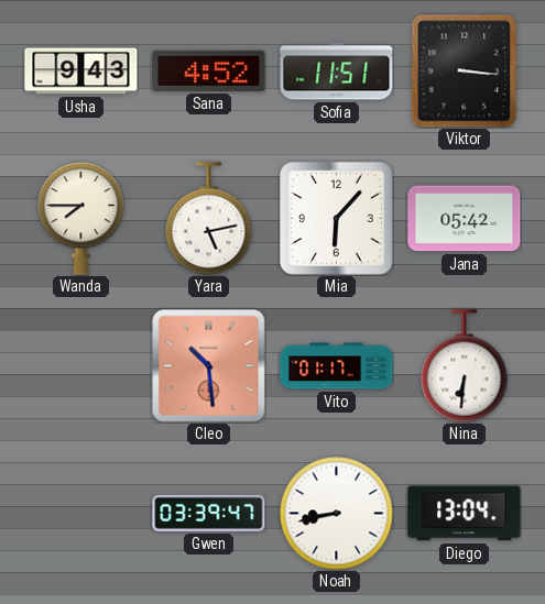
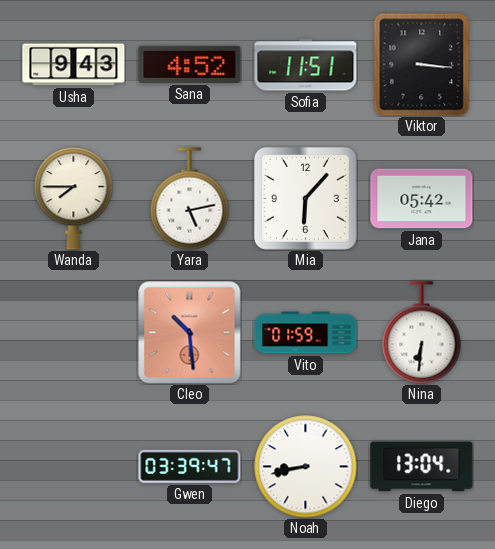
Vito: 01:17 -> 01:59 (306, 333)
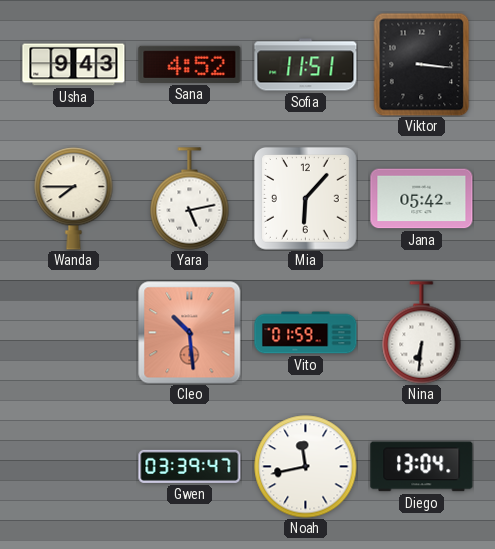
Noah: 8:43 -> 11:43 (306, 467)
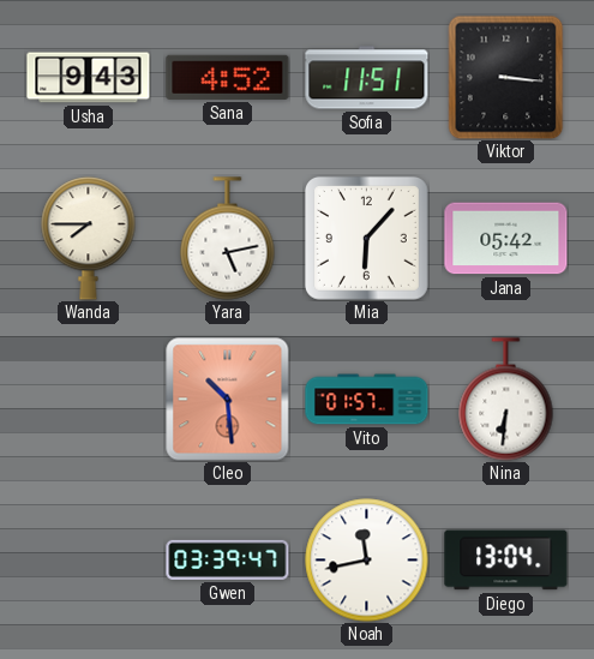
Vito: 01:59 -> 01:57 (367, 400)
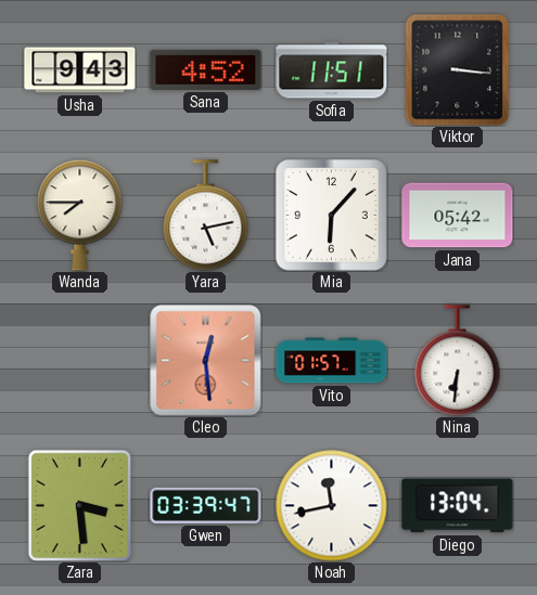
Cleo: 10:29 -> 12:29 (206, 361)
Zara: none -> 3:29 (79, 505)
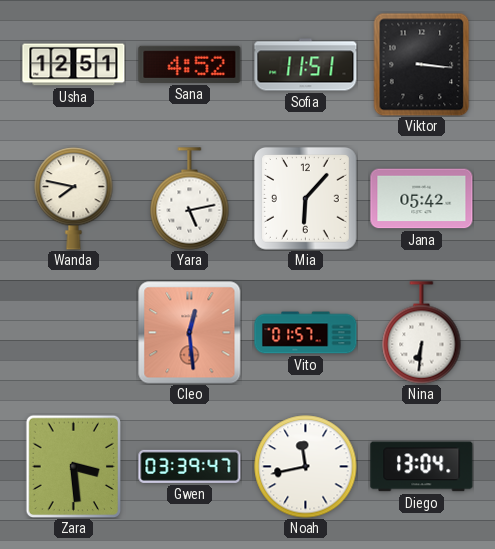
Usha: 9:43 -> 12:51 (74, 65)
Wanda: 7:45 -> 7:47 (74, 199)
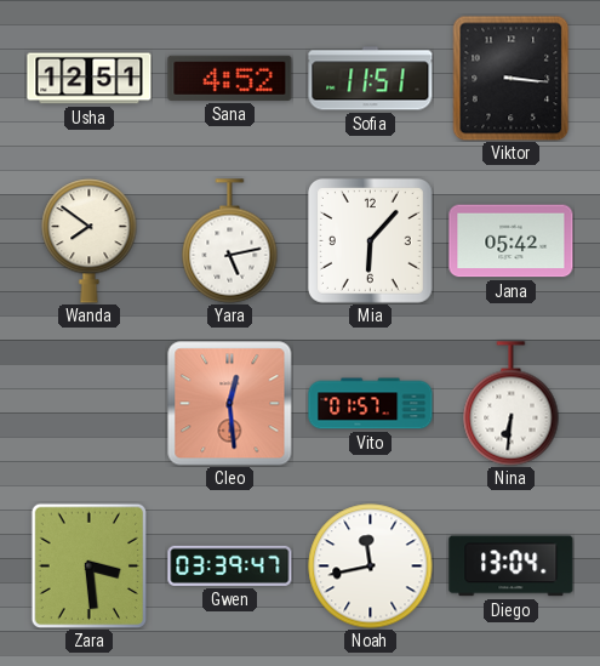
Wanda: 7:47 -> 7:51 (90, 241)
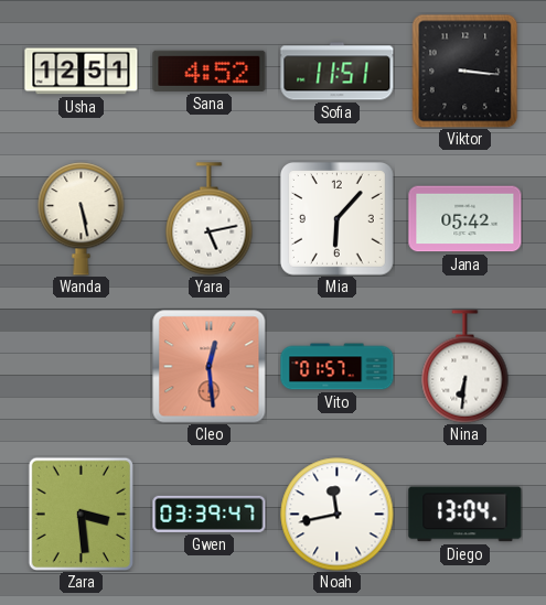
Wanda: 7:51 -> 5:28 (82, 219)
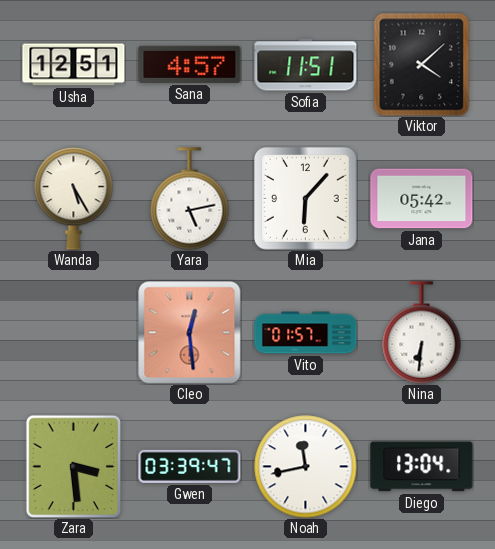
Sana: 4:52 -> 4:57 (190, 64)
Viktor: 3:16 -> 4:08 (422, 64)
Wanda: 5:28 -> 5:25 (74, 199)
